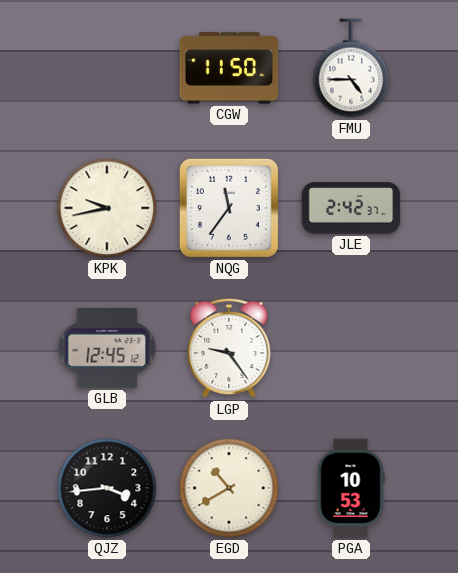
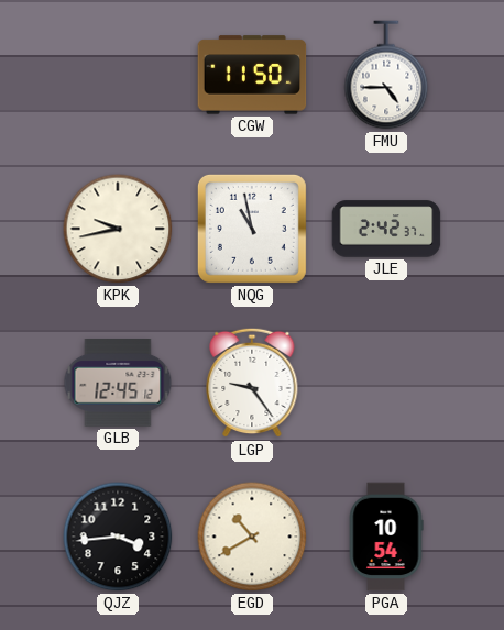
NQG: 11:36 -> 10:58 (252, 229)
PGA: 10:53 -> 10:54 (386, 537)
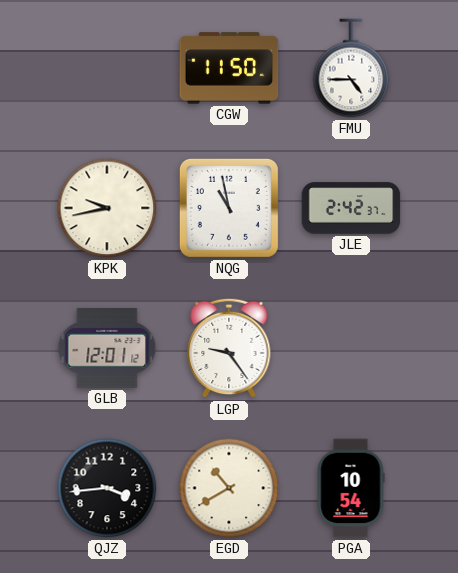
GLB: 12:45 -> 12:01 (107, 349)
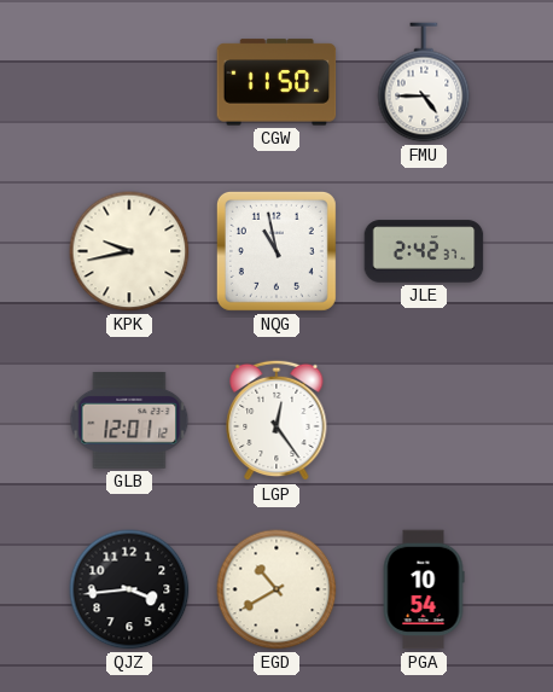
LGP: 9:24 -> 12:24 (276, 420)
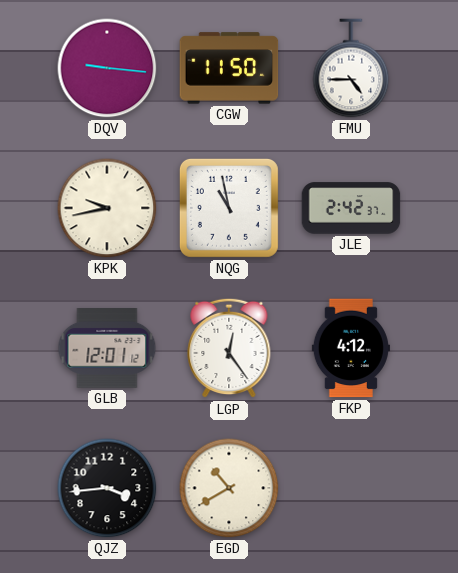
DQV: none -> 9:16 (107, 68)
FKP: none -> 4:12 (351, 348)
PGA: 10:54 -> none (424, 589)
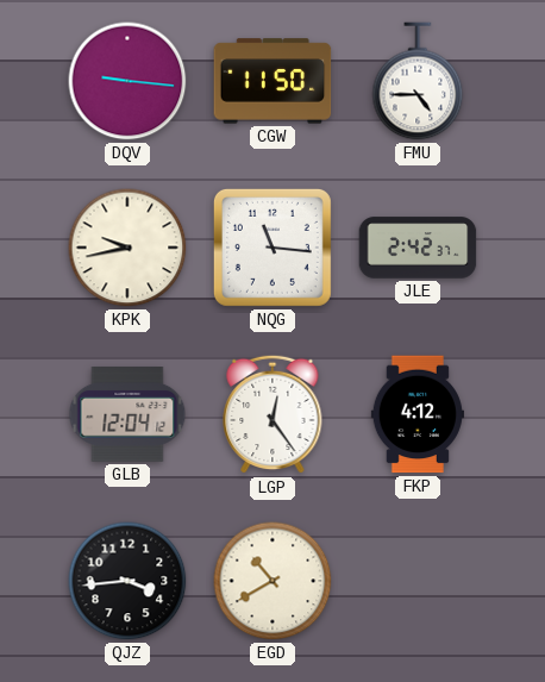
NQG: 10:58 -> 11:16 (272, 248)
GLB: 12:01 -> 12:04 (127, 415)
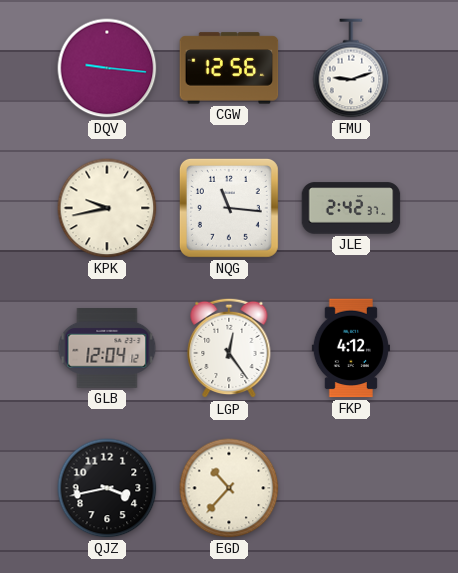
CGW: 11:50 -> 12:56 (229, 68)
FMU: 4:45 -> 9:12 (351, 68)
QJZ: 3:44 -> 3:43 (107, 488)
EGD: 10:40 -> 10:37 (229, 488)
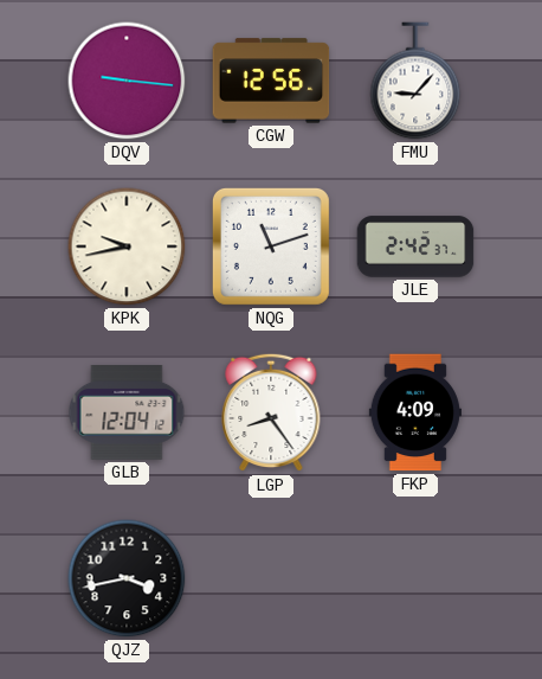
FMU: 9:12 -> 9:07 (415, 81)
NQG: 11:16 -> 11:12 (271, 246)
LGP: 12:24 -> 8:24 (271, 412)
FKP: 4:12 -> 4:09 (415, 412)
EGD: 10:37 -> none (229, 488)
